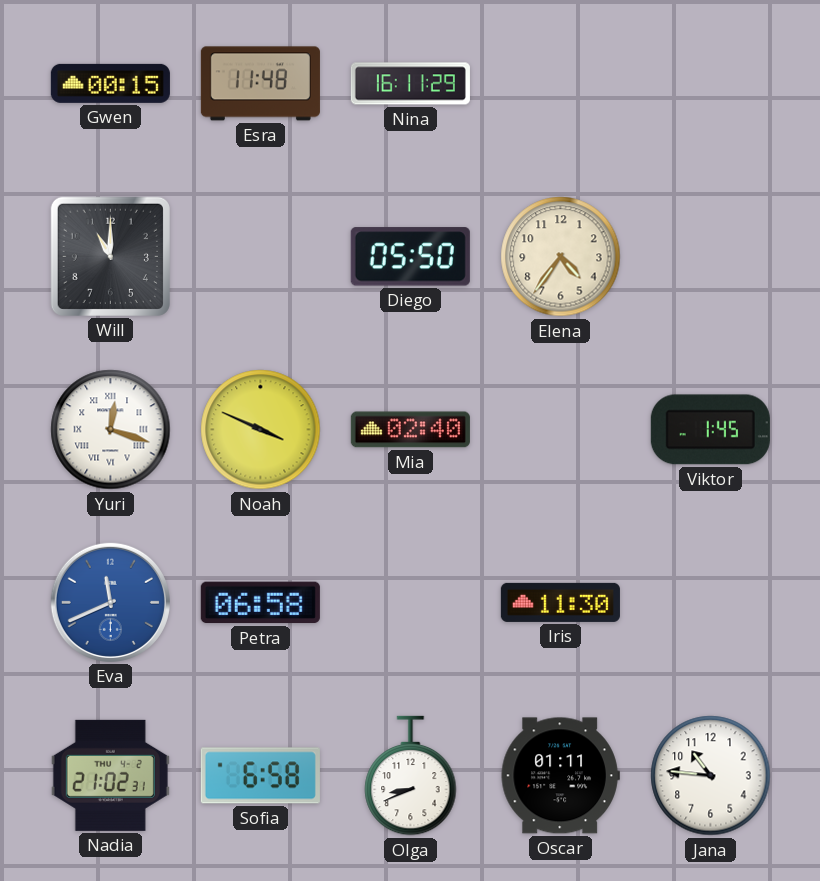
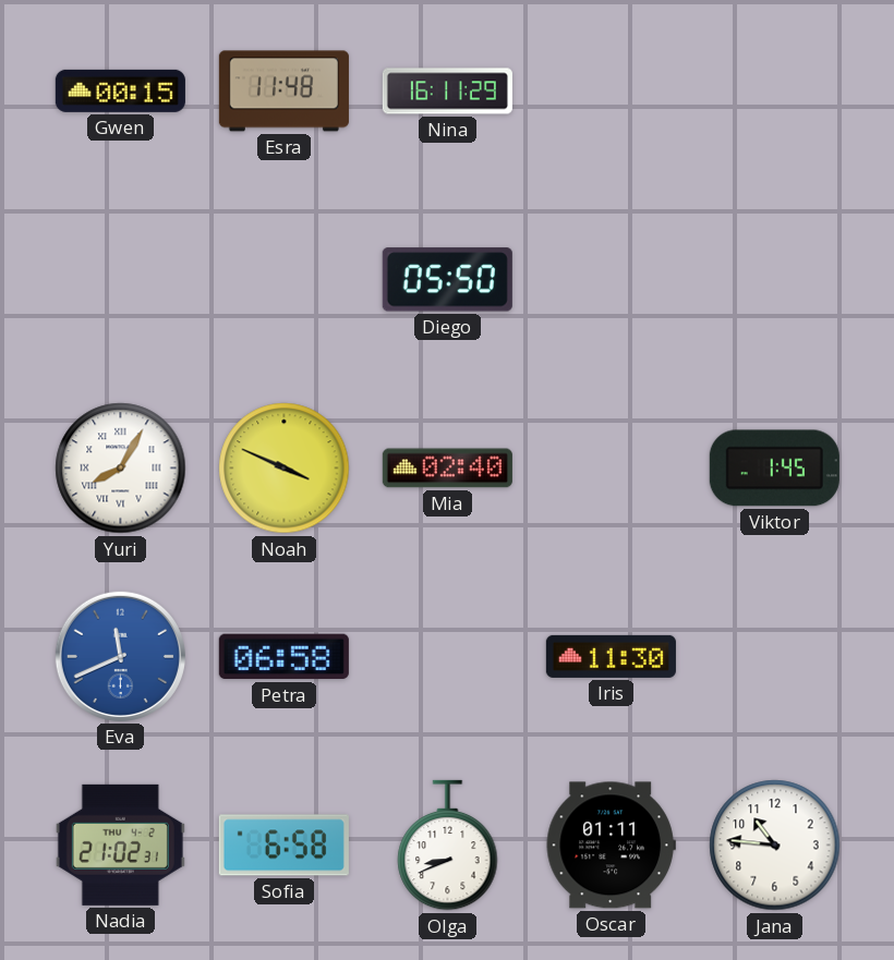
Will: 11:00 -> none (110, 256)
Elena: 4:36 -> none (561, 257)
Yuri: 12:18 -> 8:05 (121, 469)
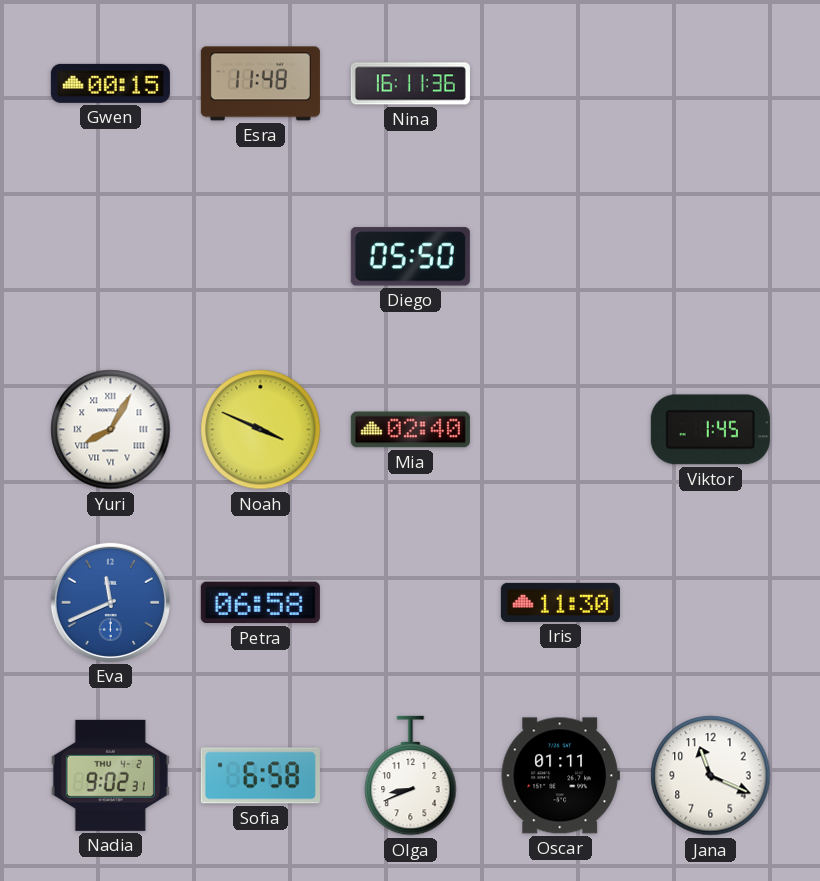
Nina: 16:11:29 -> 16:11:36 (410, 84)
Nadia: 21:02 -> 9:02 (110, 775)
Jana: 10:46 -> 11:19 (711, 776)
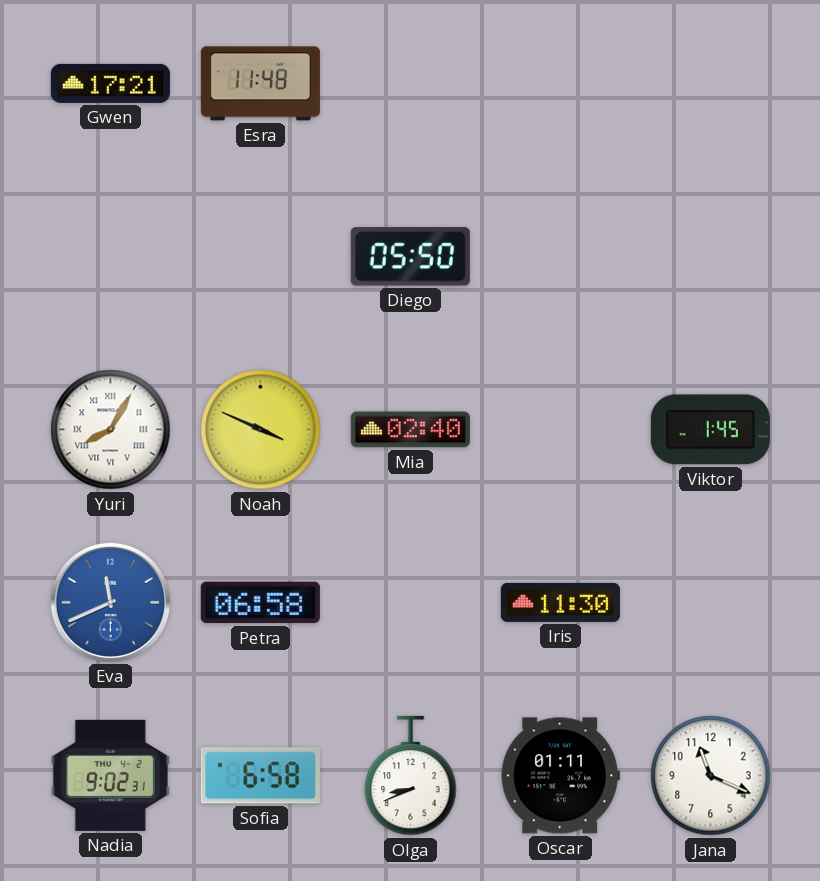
Gwen: 00:15 -> 17:21 (110, 83)
Nina: 16:11 -> none (410, 84)
